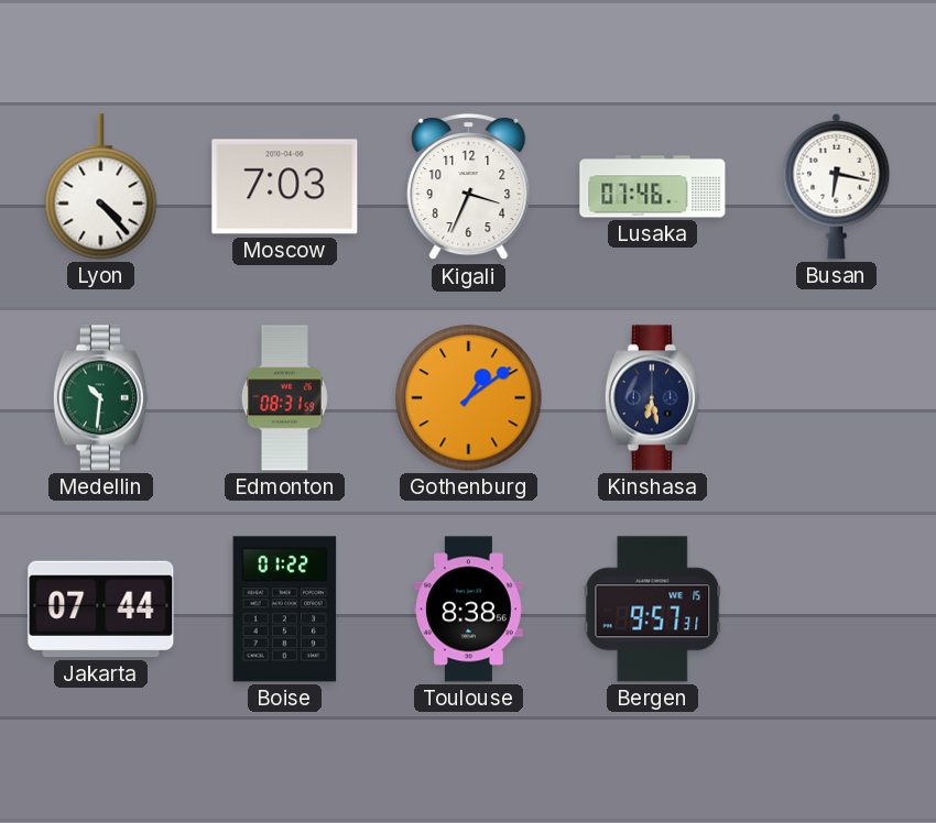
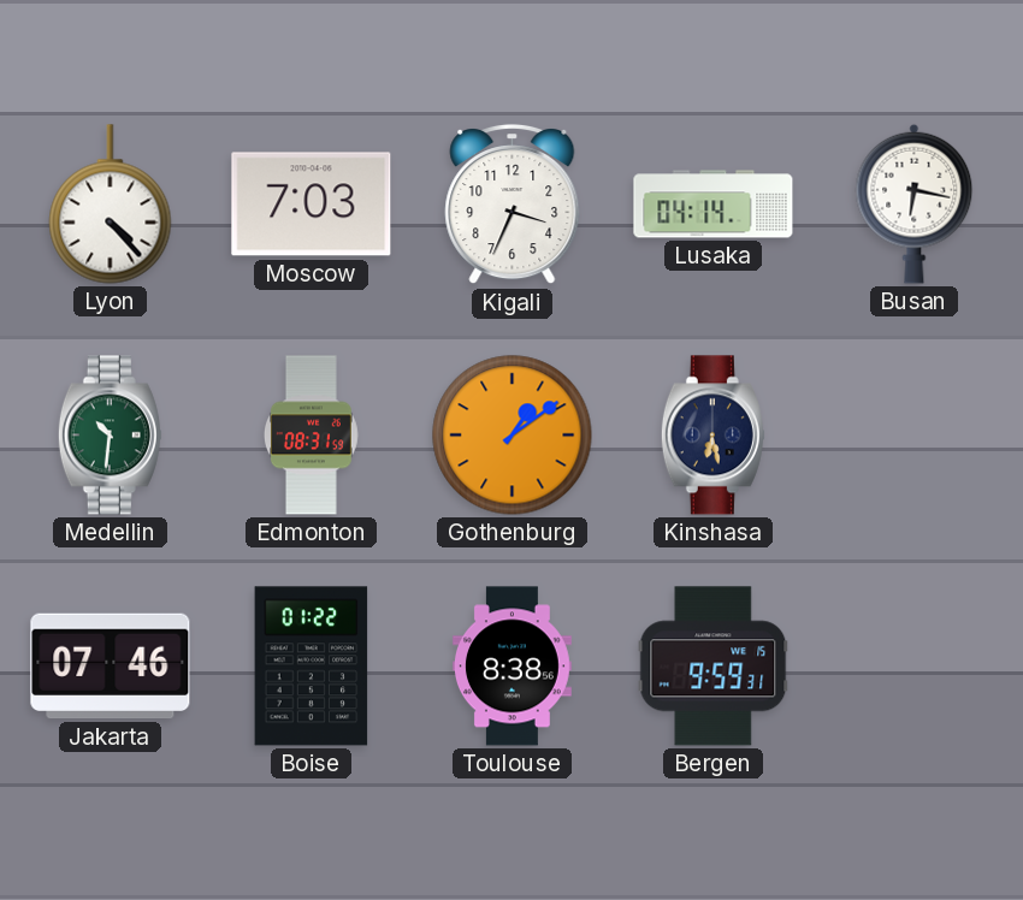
Lusaka: 07:46 -> 04:14 (714, 205)
Jakarta: 07:44 -> 07:46 (111, 667)
Bergen: 9:57 -> 9:59 (714, 667)
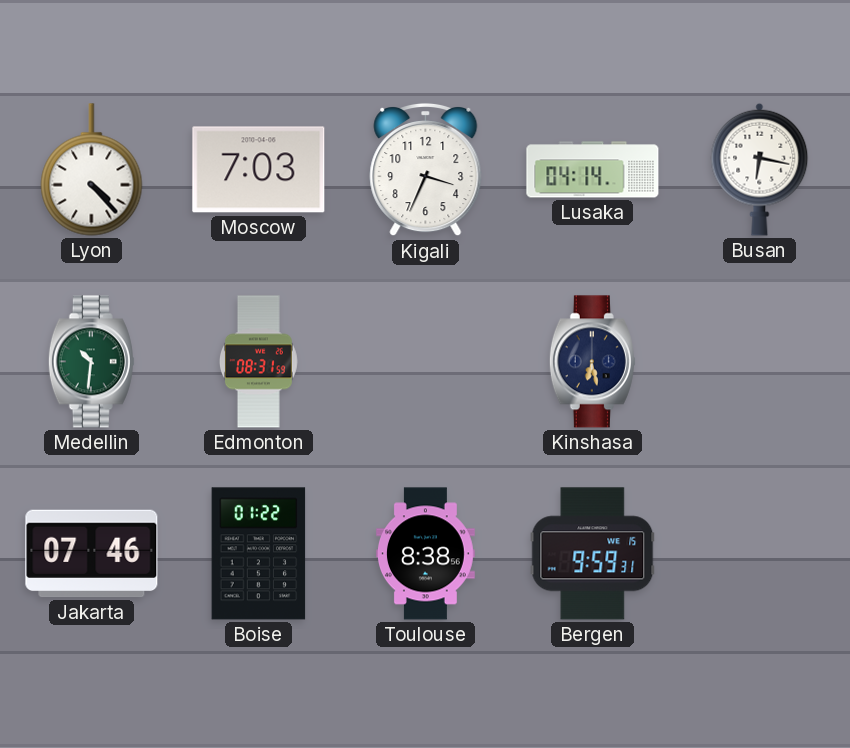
Gothenburg: 1:09 -> none (513, 436)
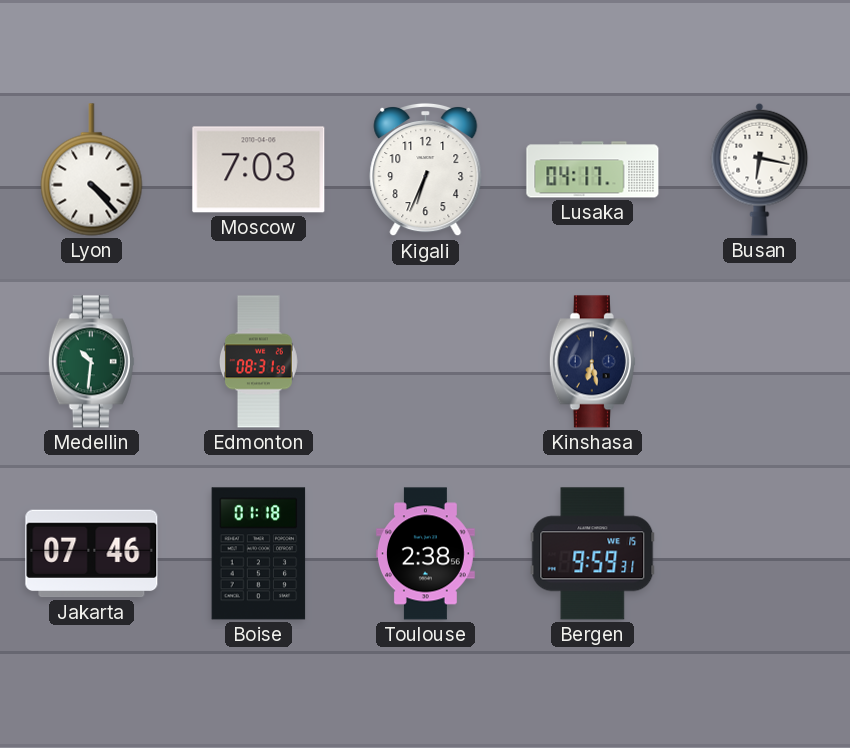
Kigali: 3:34 -> 6:34 (426, 170)
Lusaka: 04:14 -> 04:17 (593, 170)
Boise: 01:22 -> 01:18 (259, 554)
Toulouse: 8:38 -> 2:38 (425, 554)
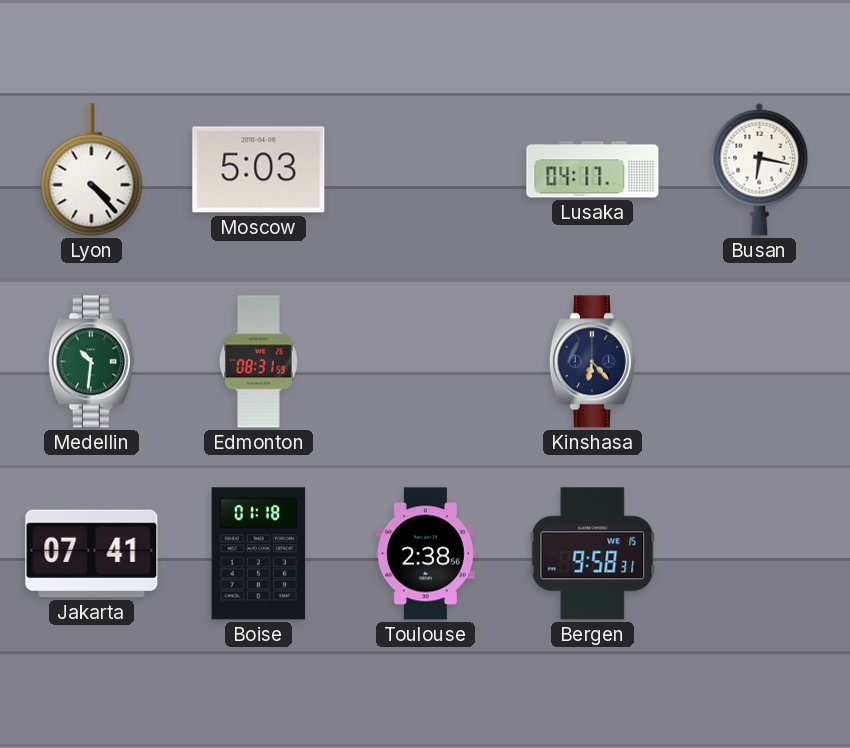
Moscow: 7:03 -> 5:03 (259, 170)
Kigali: 6:34 -> none (426, 170)
Kinshasa: 6:28 -> 6:23 (592, 362)
Jakarta: 07:46 -> 07:41 (92, 554)
Bergen: 9:59 -> 9:58 (593, 554)
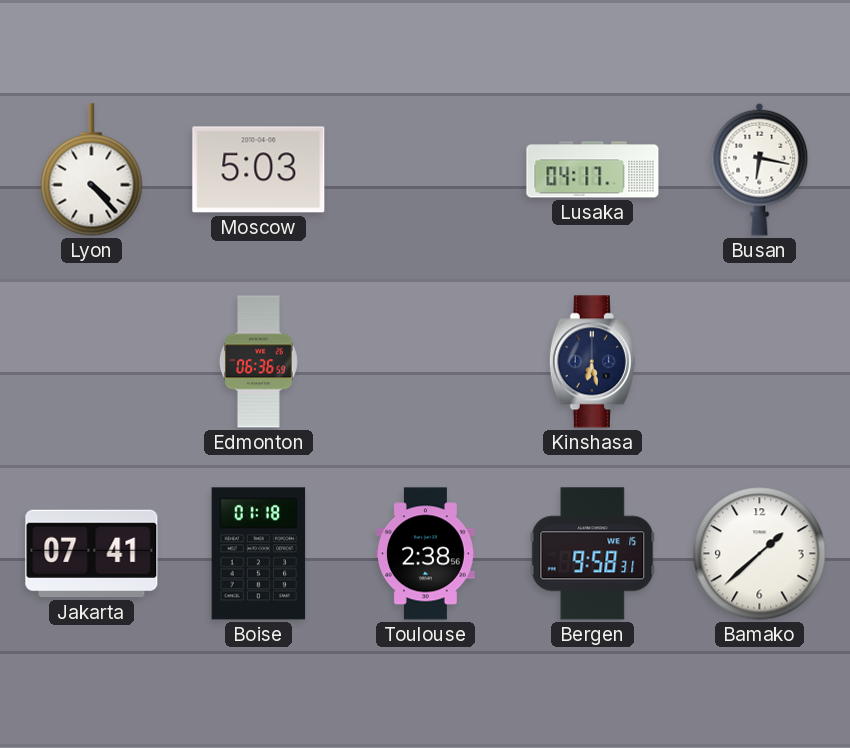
Medellin: 10:31 -> none (91, 362)
Edmonton: 08:31 -> 06:36 (258, 362)
Kinshasa: 6:23 -> 6:28 (592, 362)
Bamako: none -> 1:38 (760, 554)
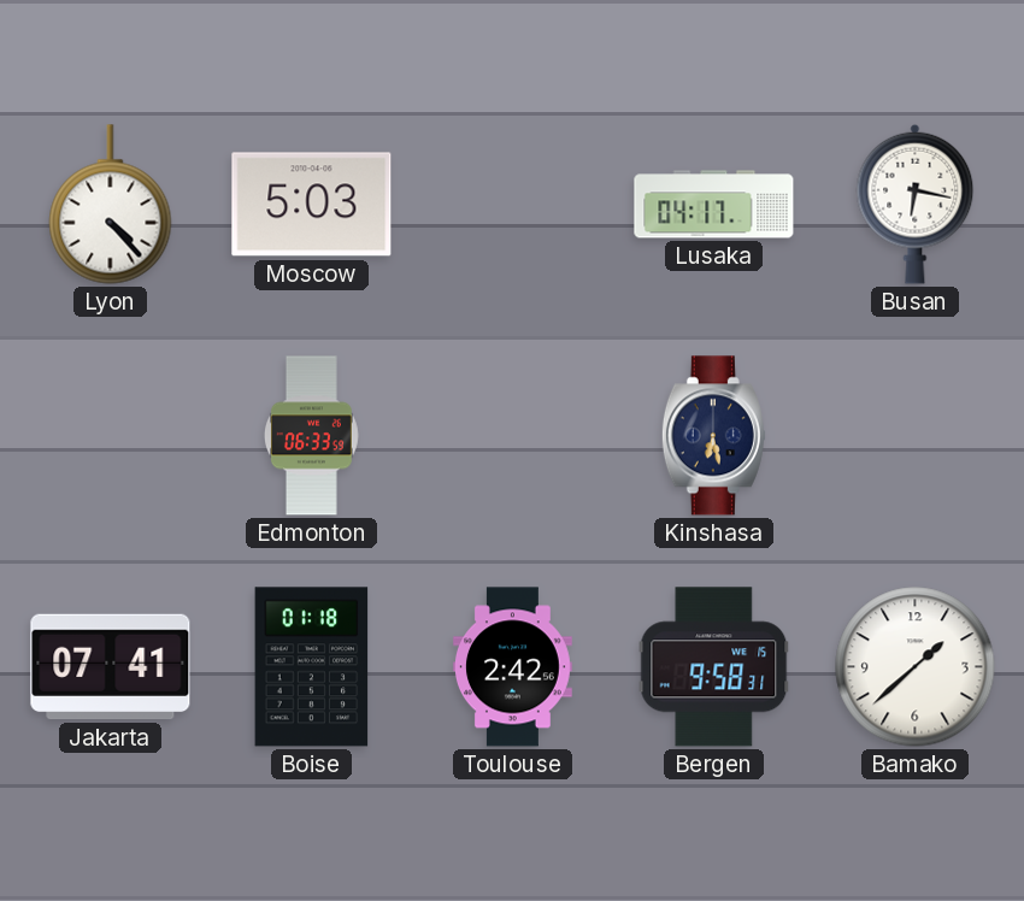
Edmonton: 06:36 -> 06:33 (311, 436)
Toulouse: 2:38 -> 2:42 (512, 667)
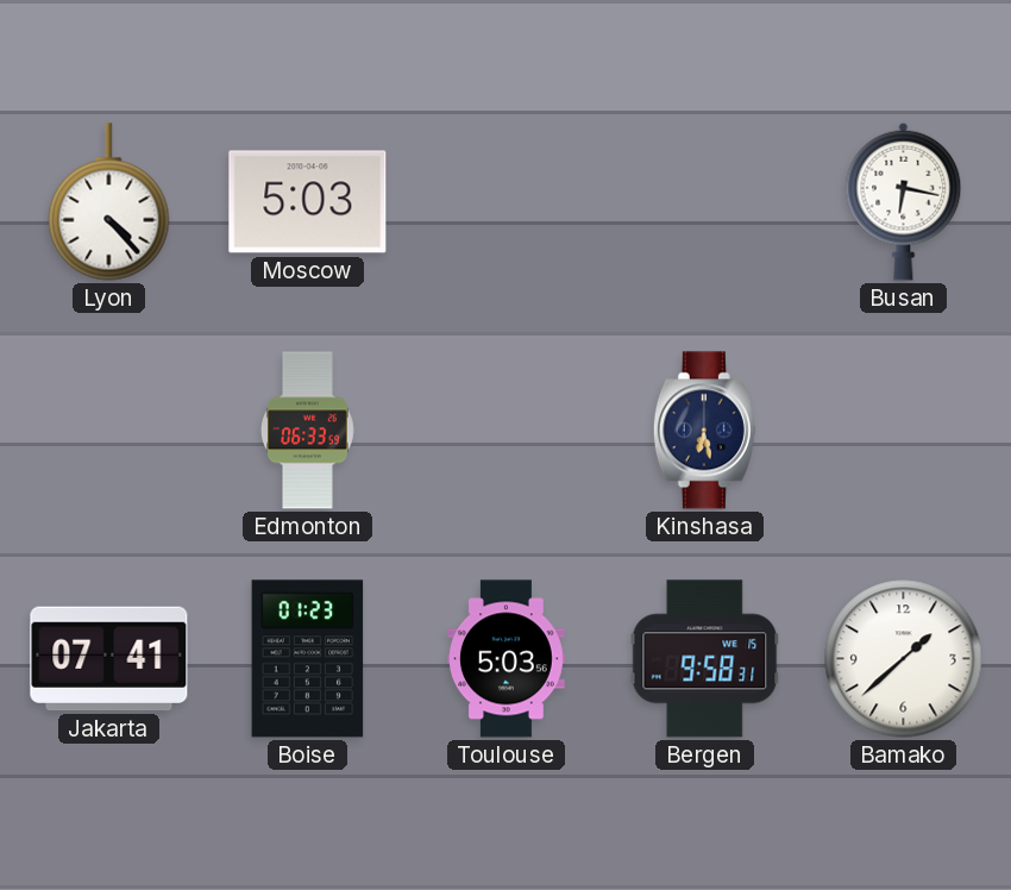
Lusaka: 04:17 -> none (714, 205)
Boise: 01:18 -> 01:23 (308, 659)
Toulouse: 2:42 -> 5:03 (505, 659)
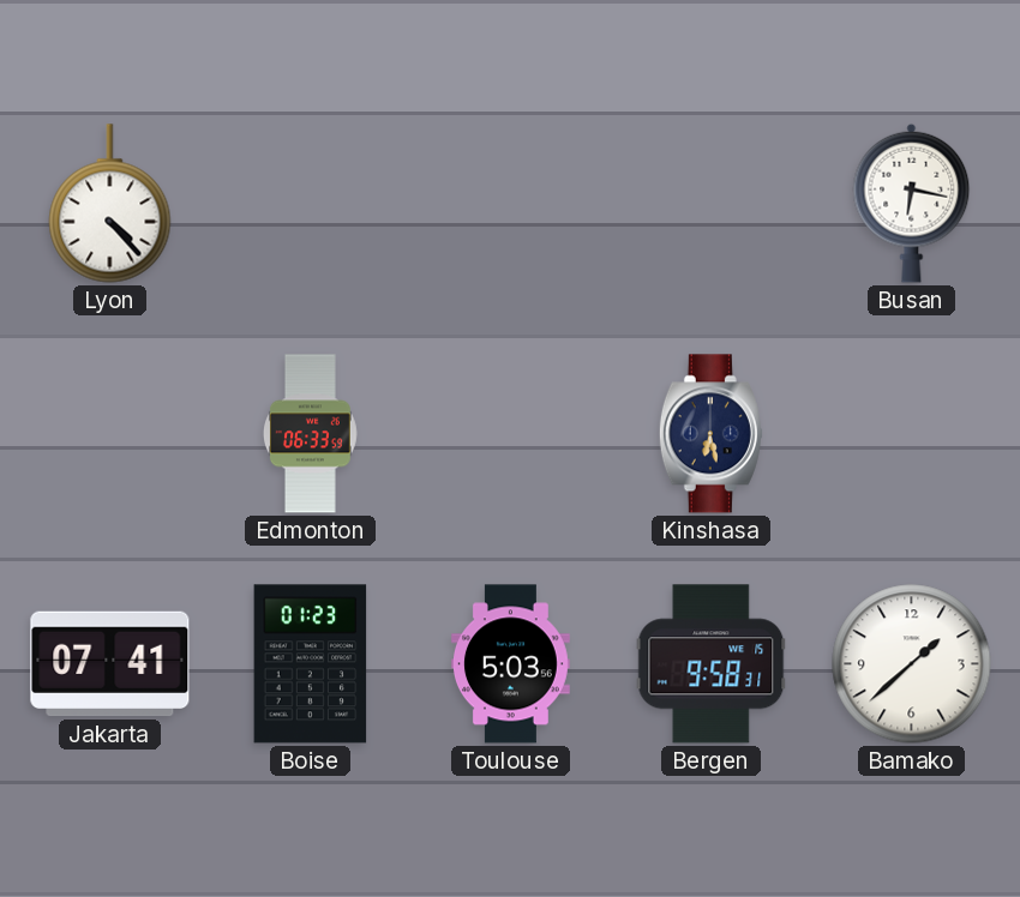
Moscow: 5:03 -> none (308, 202)
